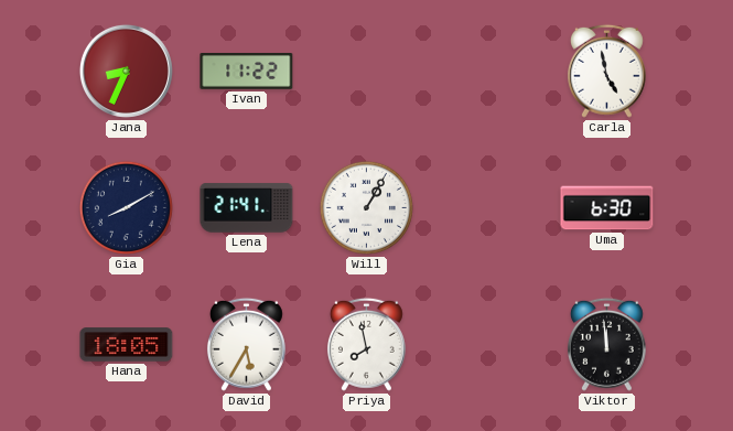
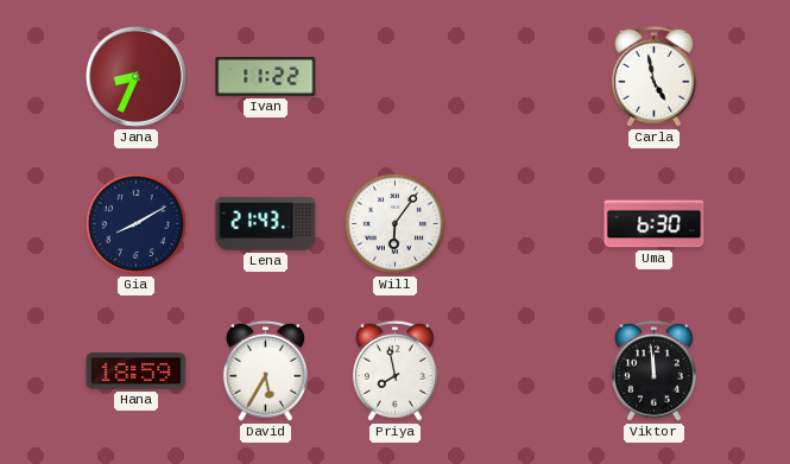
Lena: 21:41 -> 21:43 (266, 224)
Will: 1:05 -> 6:06 (394, 223)
Hana: 18:05 -> 18:59 (137, 371)
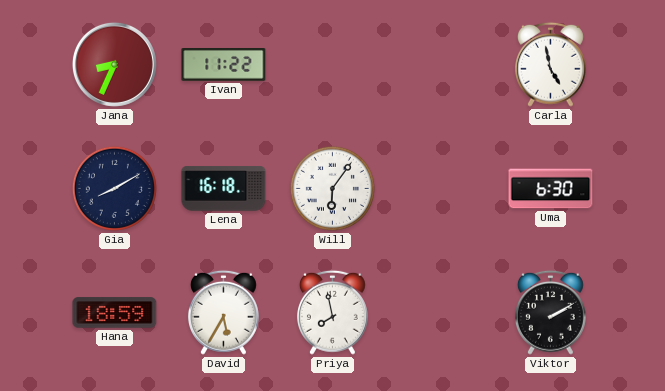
Lena: 21:43 -> 16:18 (224, 189)
Viktor: 11:59 -> 2:10 (550, 312)
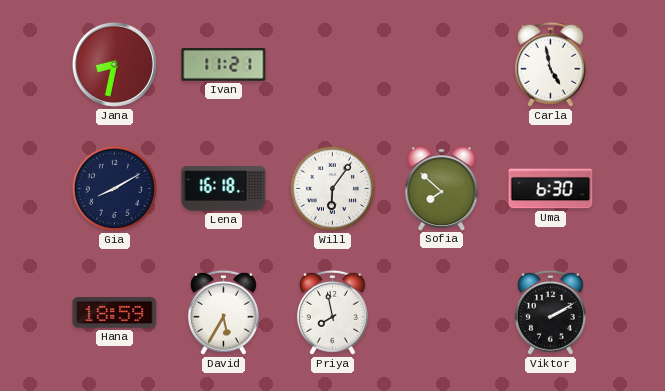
Jana: 8:34 -> 8:32 (114, 64)
Ivan: 11:22 -> 11:21 (224, 65)
Sofia: none -> 7:52 (442, 188)
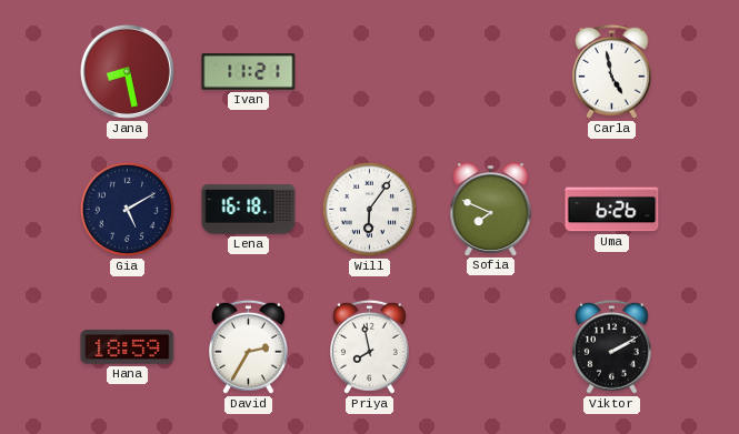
Jana: 8:32 -> 8:28 (127, 71)
Gia: 8:10 -> 5:10 (127, 209)
Sofia: 7:52 -> 7:49 (491, 209)
Uma: 6:30 -> 6:26 (612, 210)
David: 5:35 -> 2:35 (248, 346)
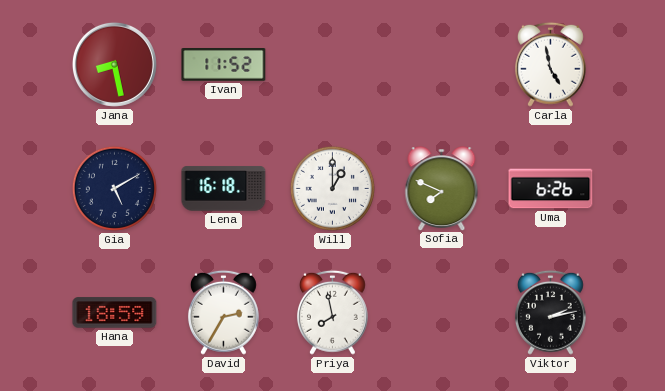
Ivan: 11:21 -> 11:52 (224, 65)
Will: 6:06 -> 1:00 (332, 188)
Viktor: 2:10 -> 2:13 (550, 312)
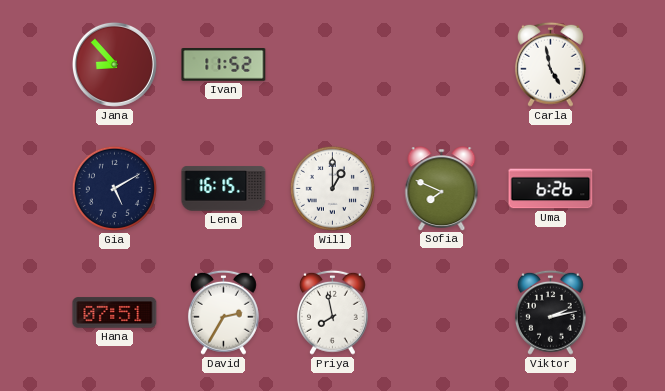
Jana: 8:28 -> 8:53 (114, 64)
Lena: 16:18 -> 16:15 (224, 189)
Hana: 18:59 -> 07:51 (115, 313)
